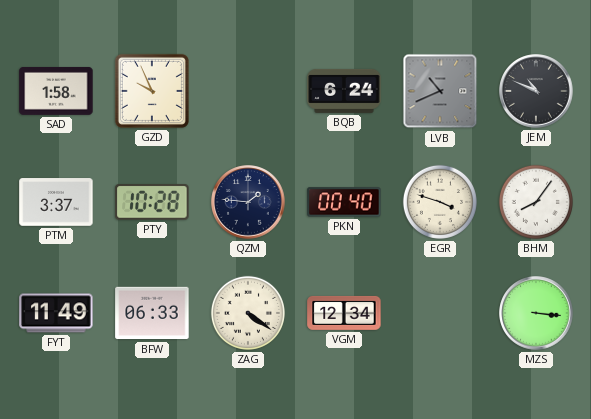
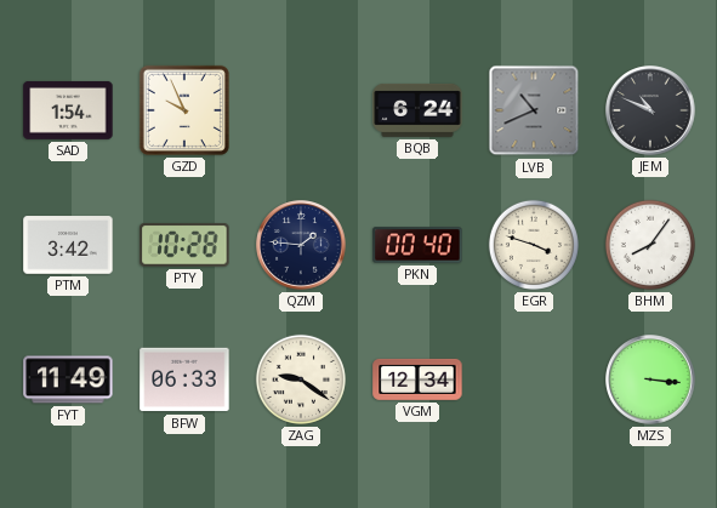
SAD: 1:58 -> 1:54 (68, 110)
PTM: 3:37 -> 3:42 (68, 245)
ZAG: 4:21 -> 9:21 (301, 379)
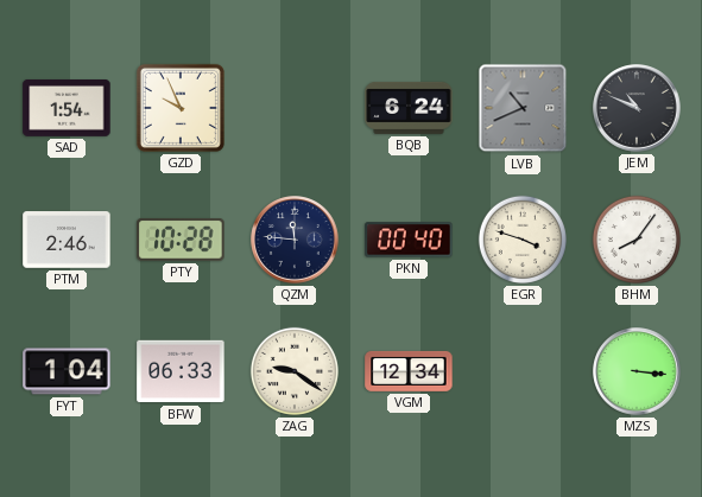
PTM: 3:42 -> 2:46 (67, 240)
QZM: 1:46 -> 11:46 (295, 240)
FYT: 11:49 -> 1:04 (67, 371)
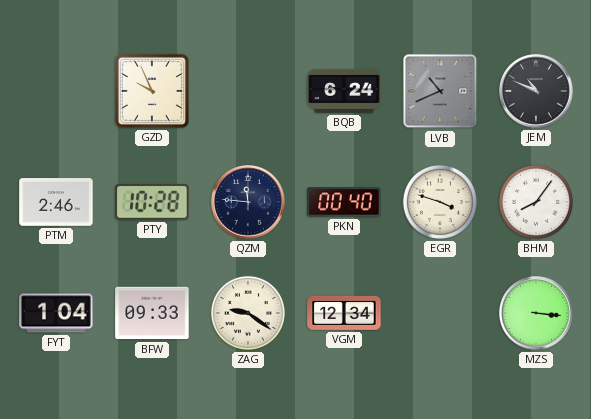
SAD: 1:54 -> none (67, 108)
BFW: 06:33 -> 09:33 (152, 313)
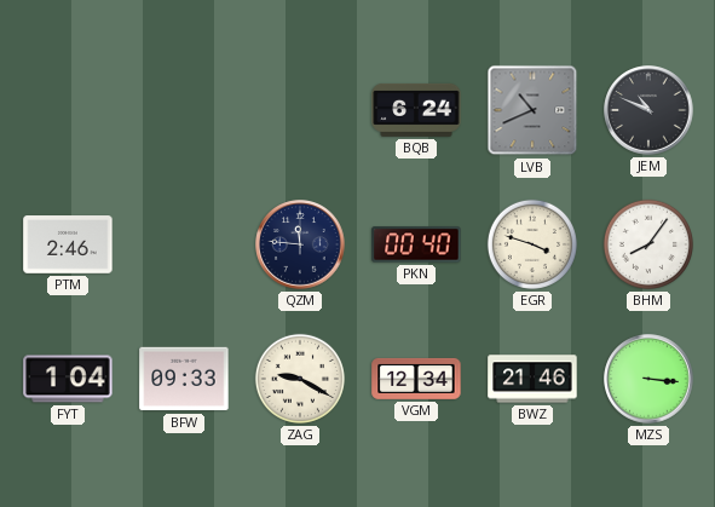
GZD: 9:56 -> none (152, 91)
PTY: 10:28 -> none (152, 202)
ZAG: 9:21 -> 9:20 (300, 379)
BWZ: none -> 21:46 (532, 379)
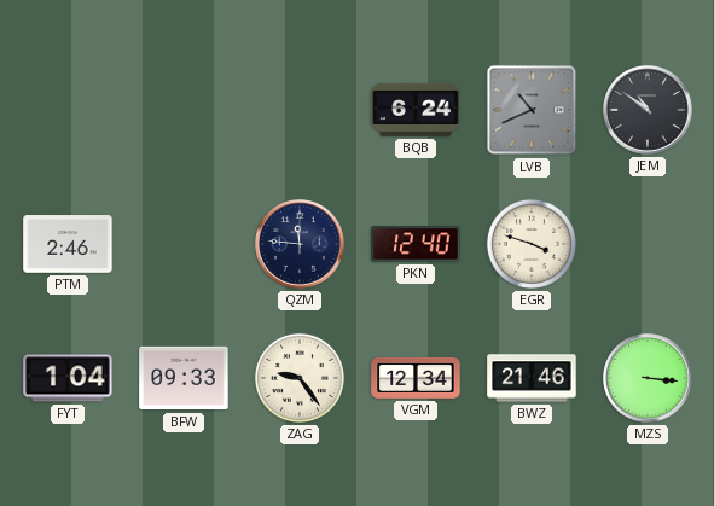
JEM: 10:49 -> 10:51 (648, 110)
PKN: 00:40 -> 12:40 (416, 244)
BHM: 8:06 -> none (648, 244)
ZAG: 9:20 -> 9:24 (300, 378)
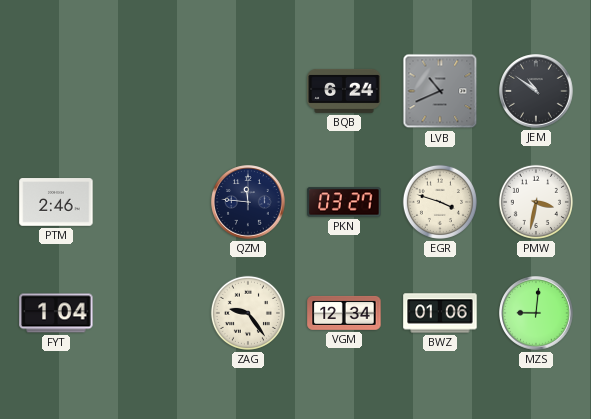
PKN: 12:40 -> 03:27 (344, 202)
PMW: none -> 3:32 (536, 202)
BFW: 09:33 -> none (184, 378)
BWZ: 21:46 -> 01:06 (440, 313)
MZS: 3:16 -> 9:01 (536, 313)
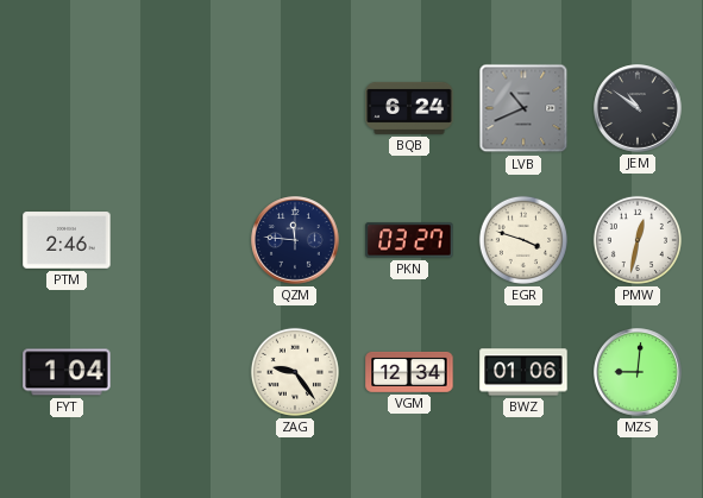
PMW: 3:32 -> 12:32 (638, 240)
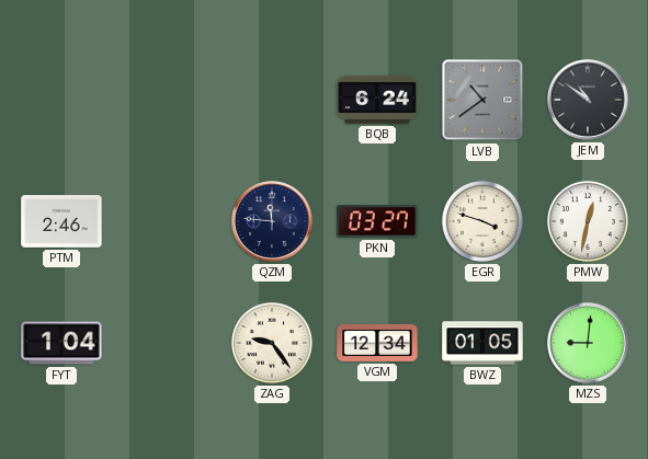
LVB: 10:41 -> 10:39 (482, 100)
BWZ: 01:06 -> 01:05 (482, 343)
